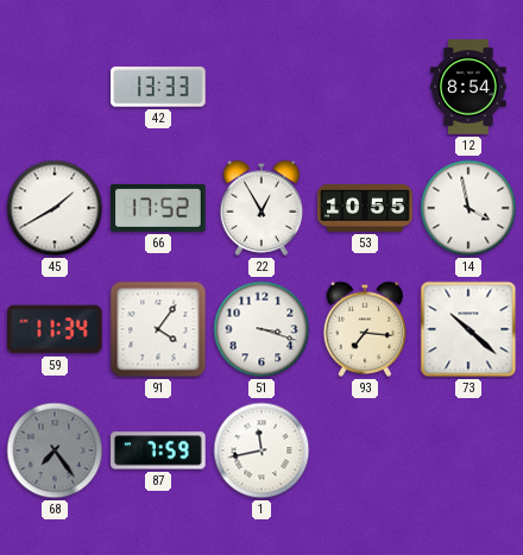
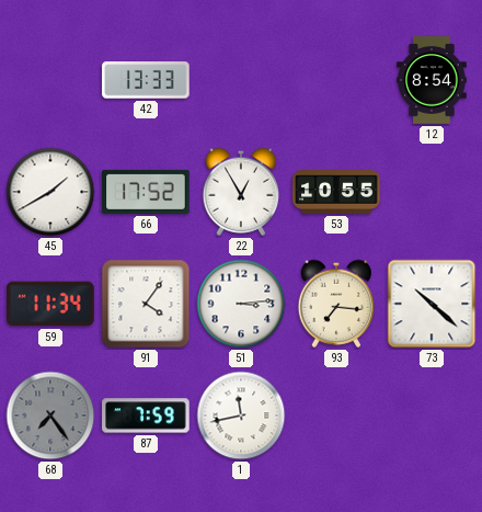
14: 3:58 -> none (468, 208)
51: 3:18 -> 3:14 (241, 304)
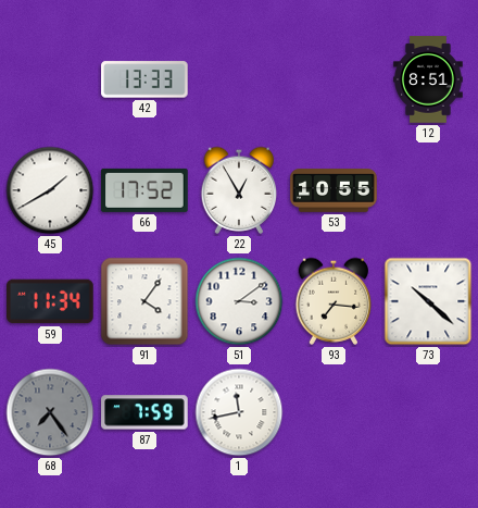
12: 8:54 -> 8:51 (428, 79)
51: 3:14 -> 3:09 (239, 301)
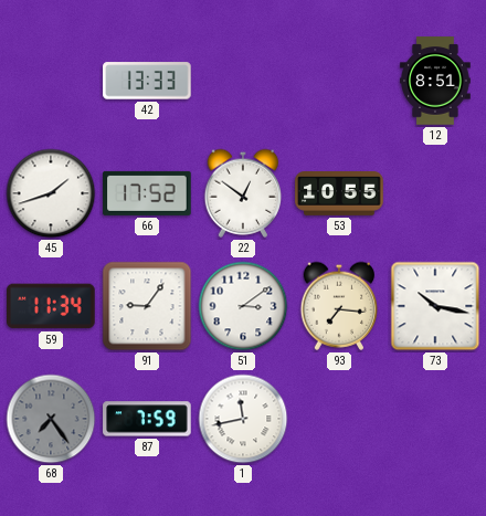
45: 1:40 -> 1:42 (51, 193)
22: 12:55 -> 12:51 (243, 193)
91: 4:06 -> 9:06 (147, 306)
73: 10:22 -> 10:17 (435, 306)
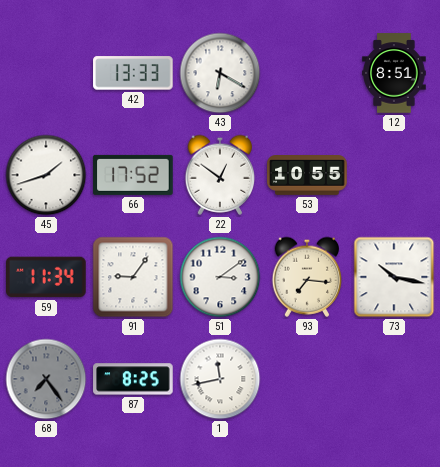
43: none -> 6:20 (220, 73)
87: 7:59 -> 8:25 (133, 379)
